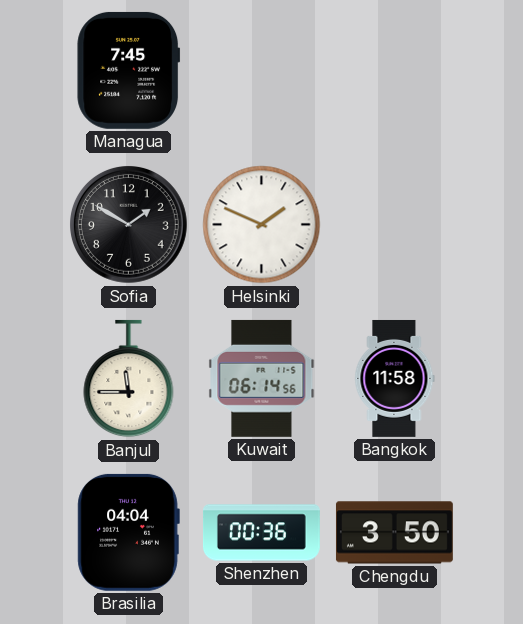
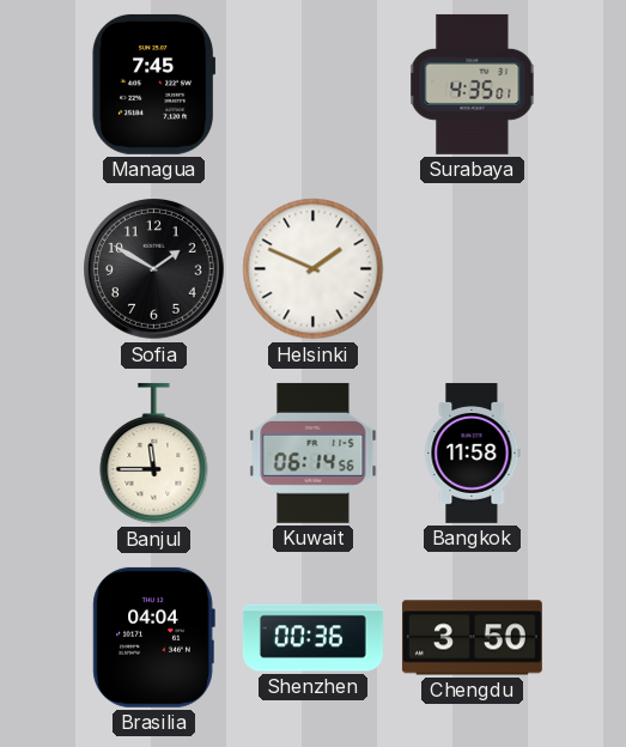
Surabaya: none -> 4:35 (473, 84)
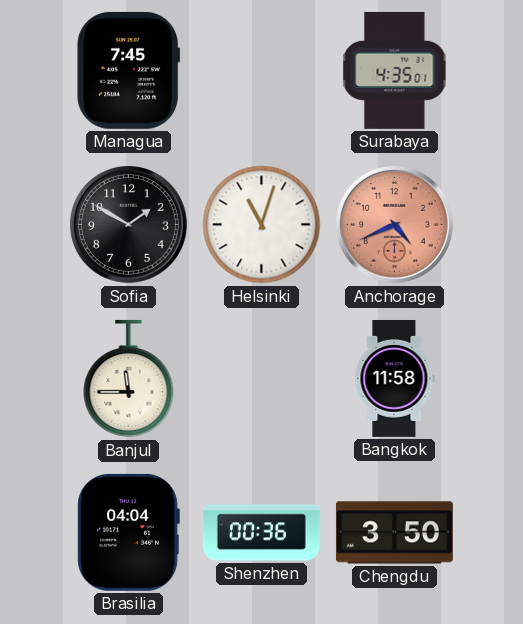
Helsinki: 1:49 -> 11:03 (262, 225)
Anchorage: none -> 4:41 (395, 225)
Kuwait: 06:14 -> none (314, 453)
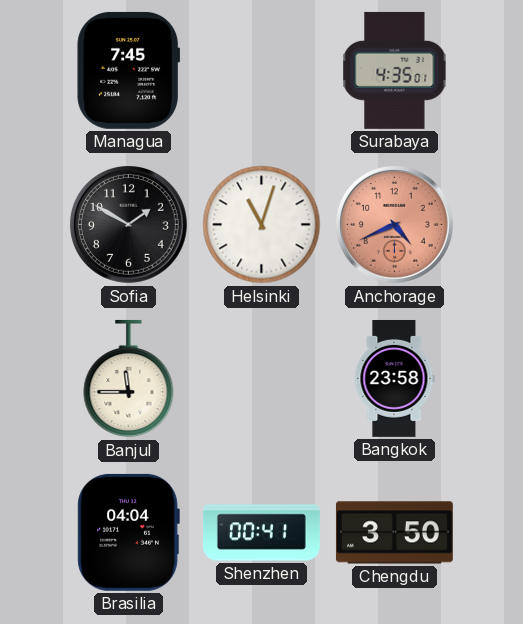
Bangkok: 11:58 -> 23:58 (395, 378)
Shenzhen: 00:36 -> 00:41 (261, 533)
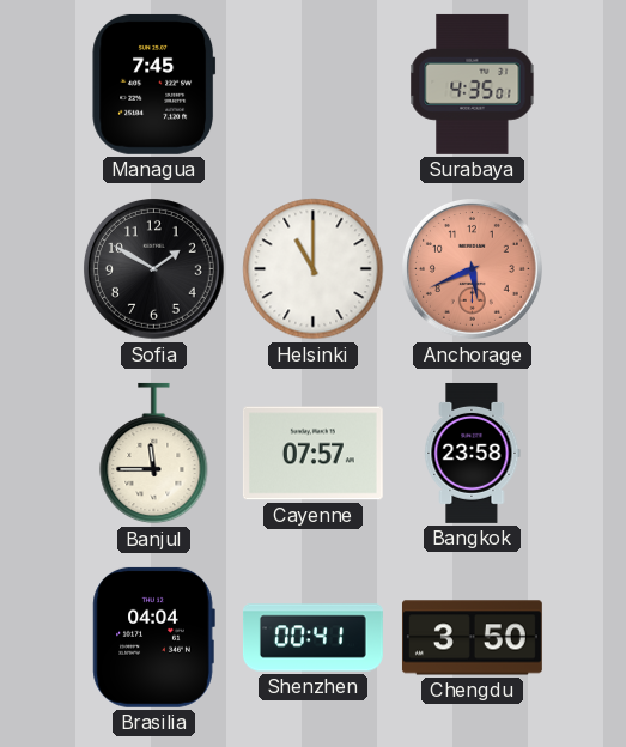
Helsinki: 11:03 -> 11:00 (314, 269)
Anchorage: 4:41 -> 5:41 (473, 269)
Cayenne: none -> 07:57 (312, 454)
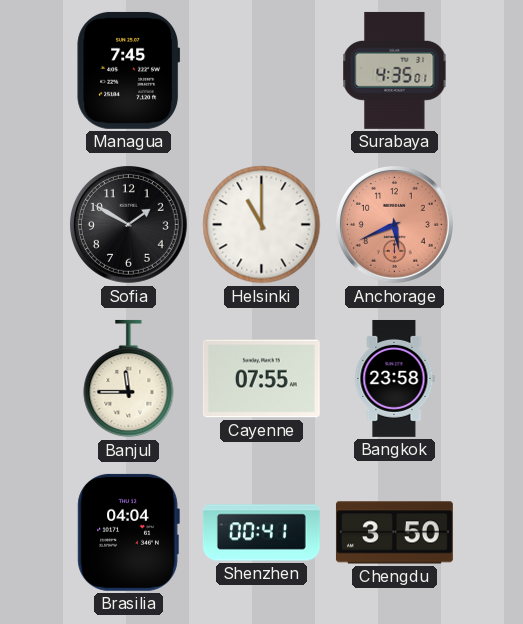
Cayenne: 07:57 -> 07:55 (261, 379)
